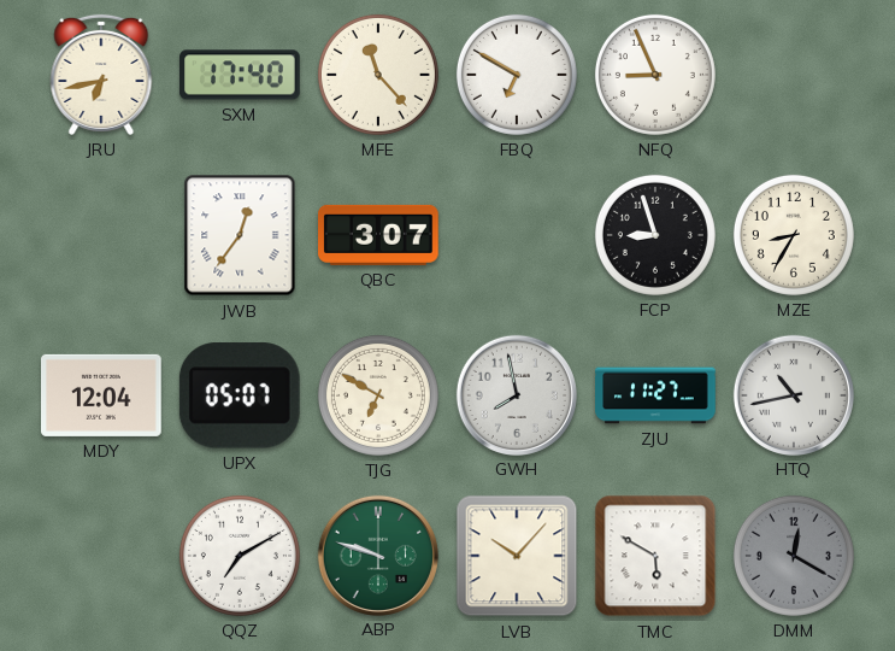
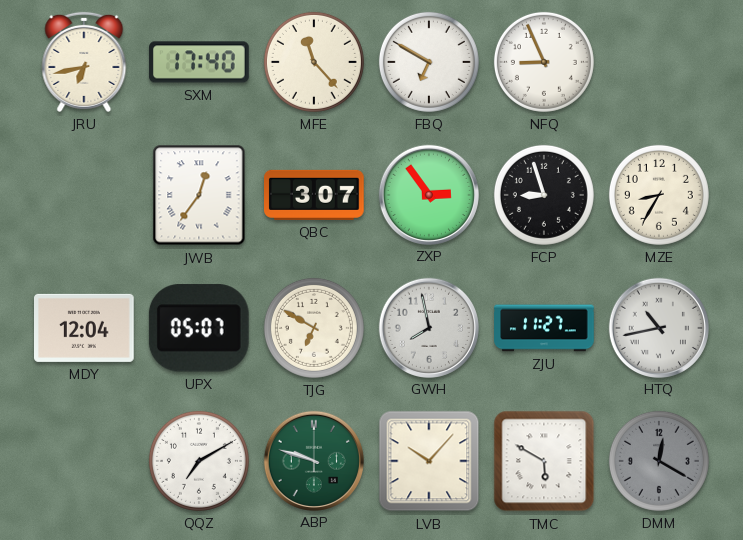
ZXP: none -> 2:54 (428, 194)
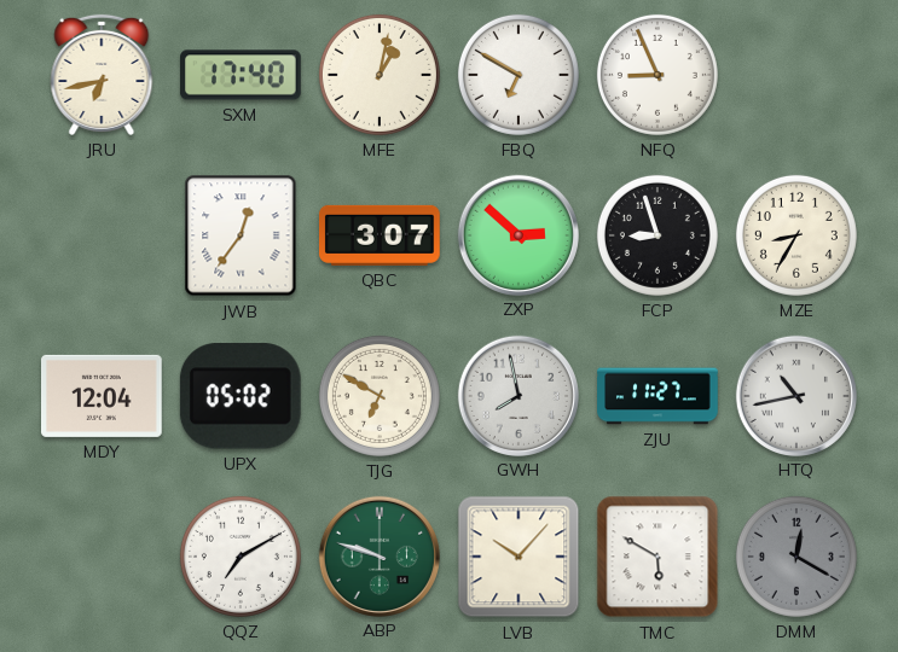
MFE: 11:23 -> 1:02 (380, 75)
ZXP: 2:54 -> 2:52 (517, 234)
UPX: 05:07 -> 05:02 (241, 396)
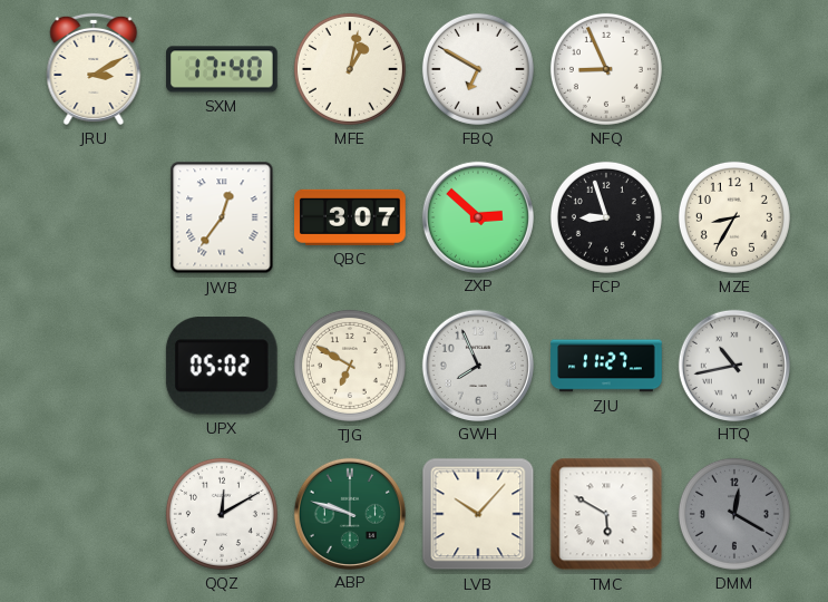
JRU: 6:43 -> 3:10 (94, 69)
MDY: 12:04 -> none (103, 396)
GWH: 7:58 -> 7:56 (477, 365)
QQZ: 7:10 -> 12:10 (222, 514)
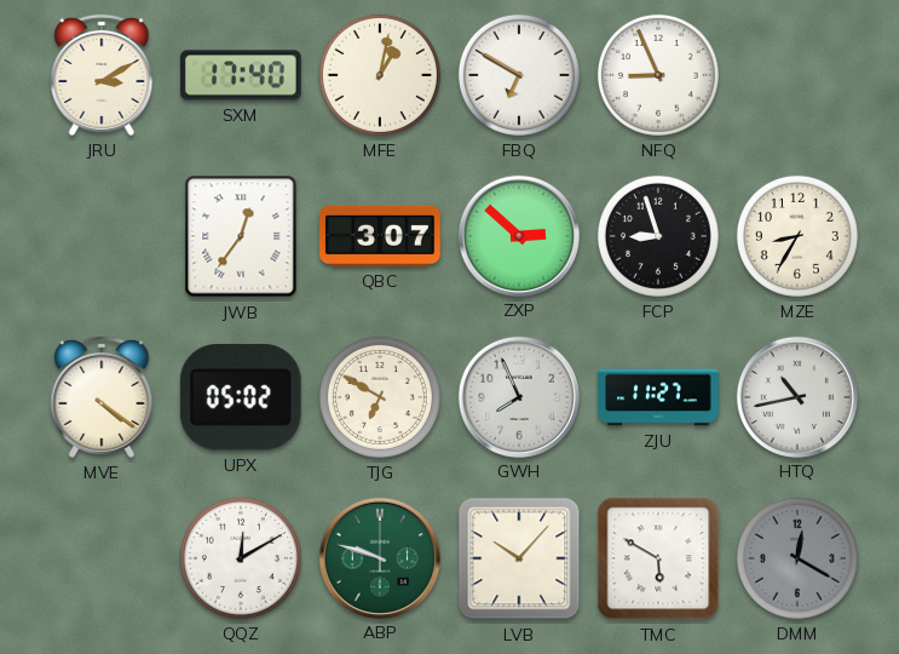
MVE: none -> 4:21 (102, 397)
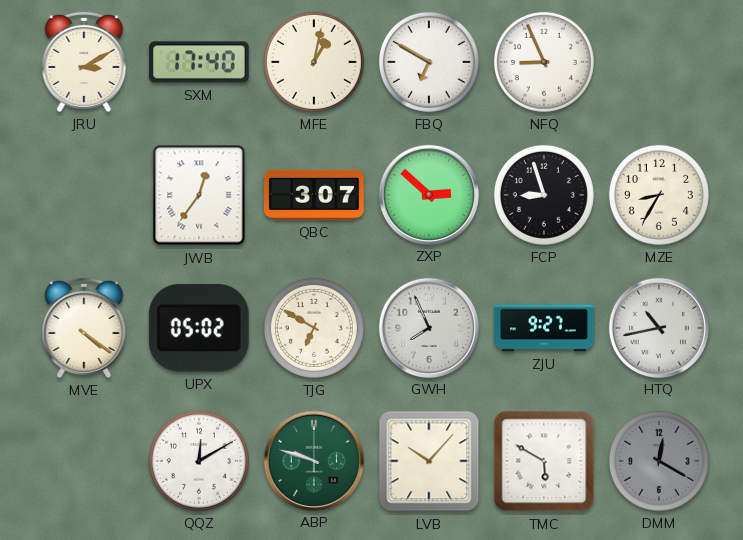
ZJU: 11:27 -> 9:27 (544, 328)
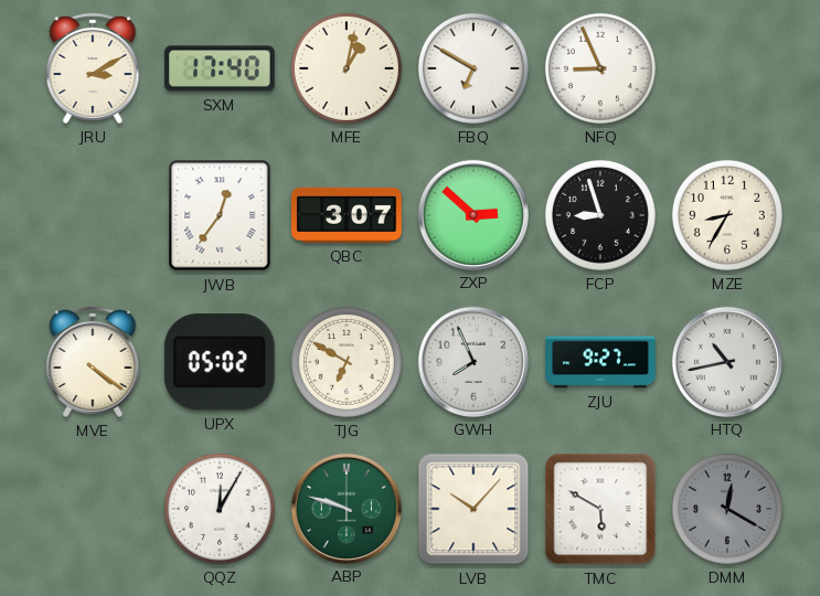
QQZ: 12:10 -> 12:05 (220, 509)
